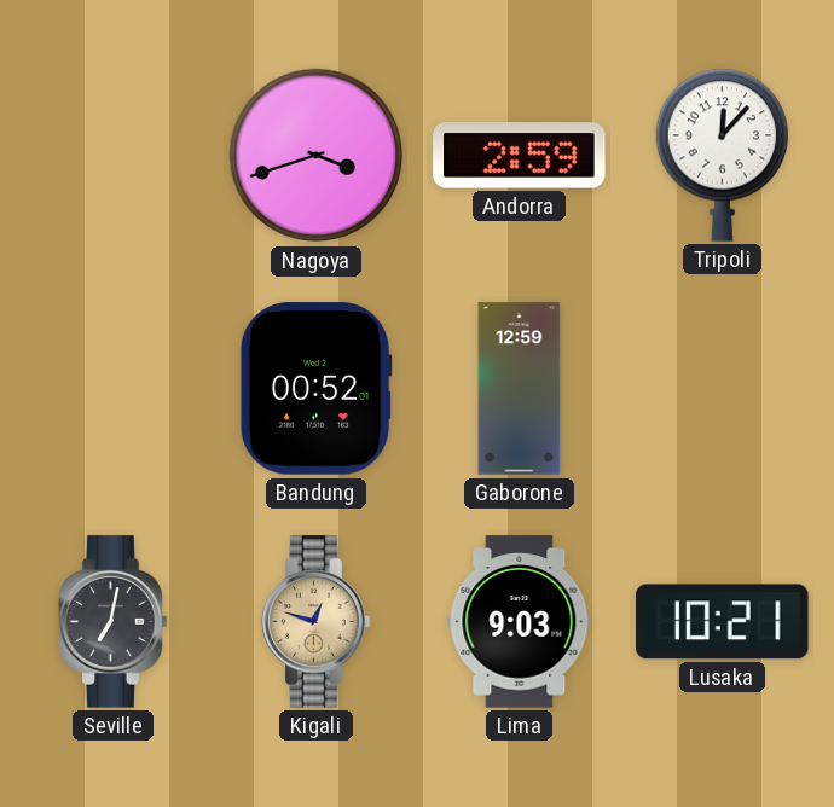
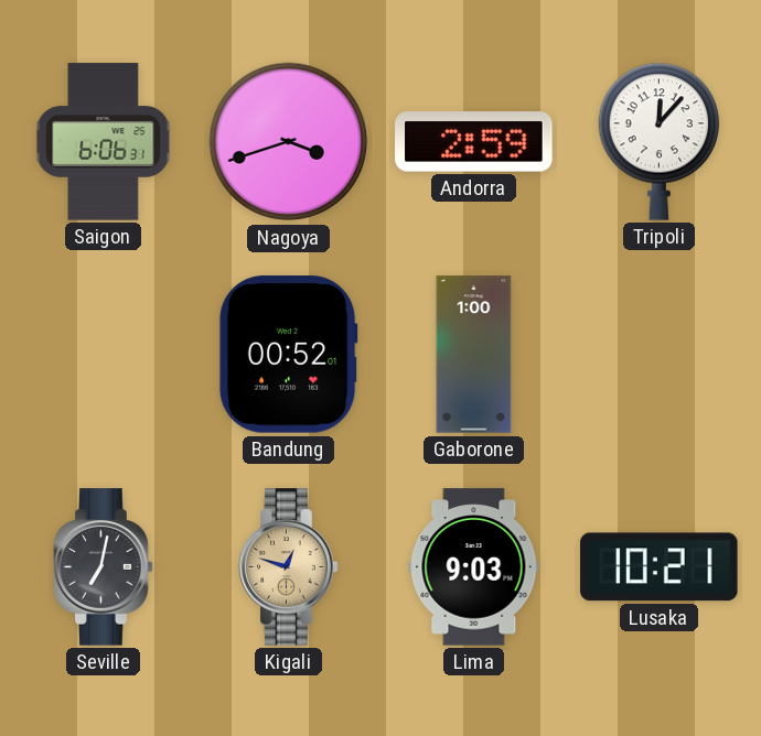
Saigon: none -> 6:06 (104, 142)
Gaborone: 12:59 -> 1:00 (474, 355)
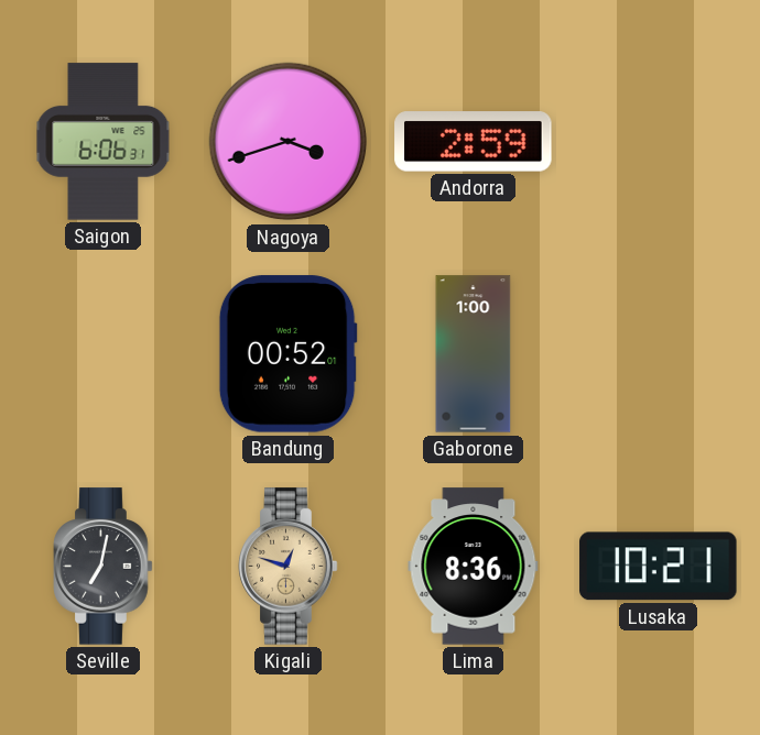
Tripoli: 12:07 -> none (658, 141)
Lima: 9:03 -> 8:36 (474, 567)
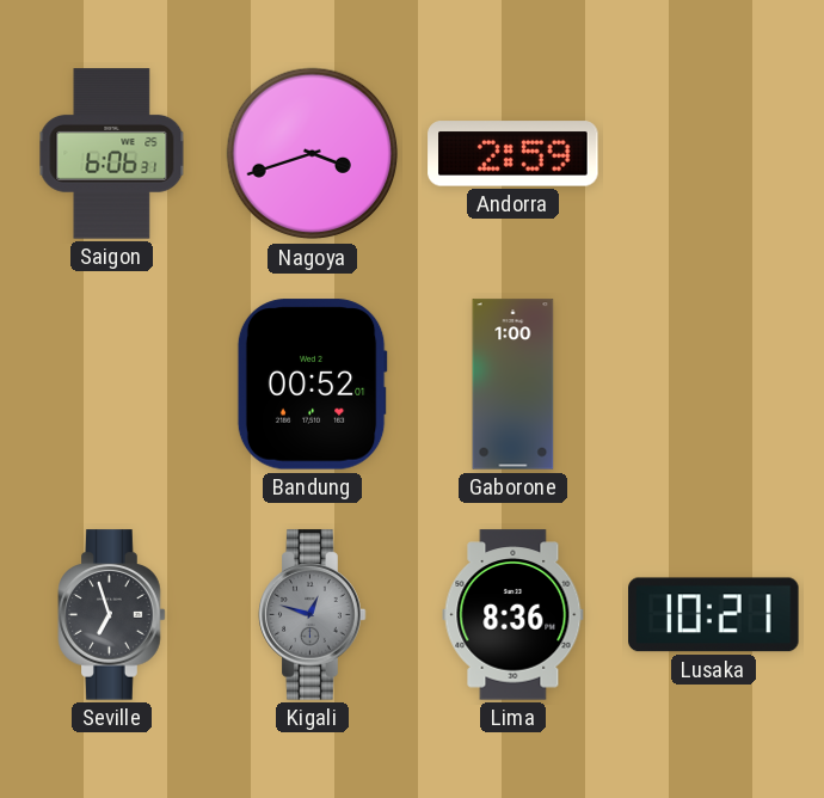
Seville: 7:02 -> 6:57 (112, 615)
Kigali dial: champagne -> grey (313, 615)
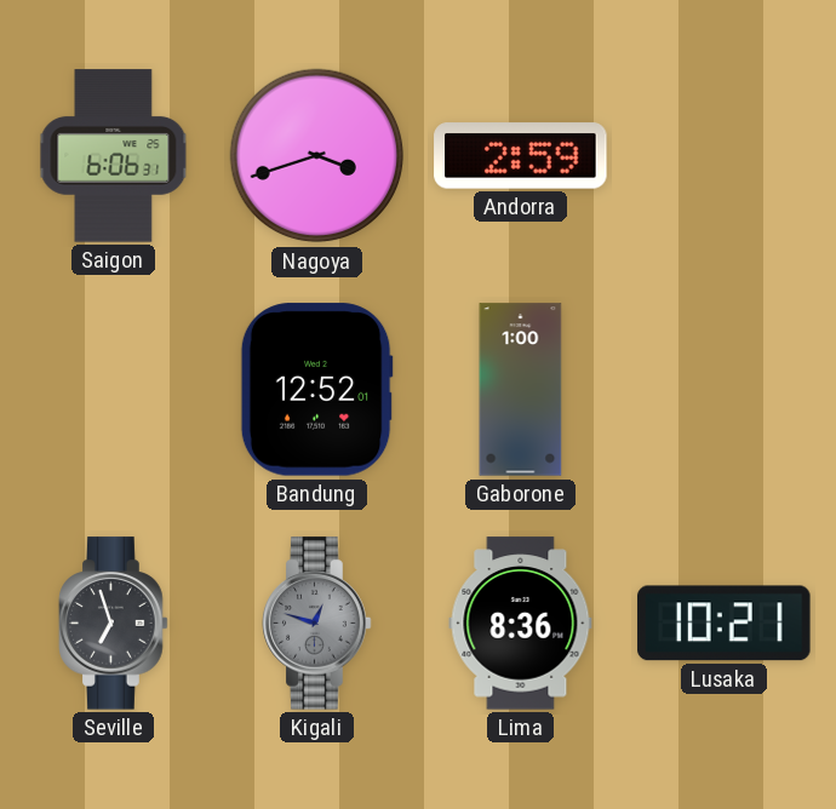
Bandung: 00:52 -> 12:52 (316, 390)
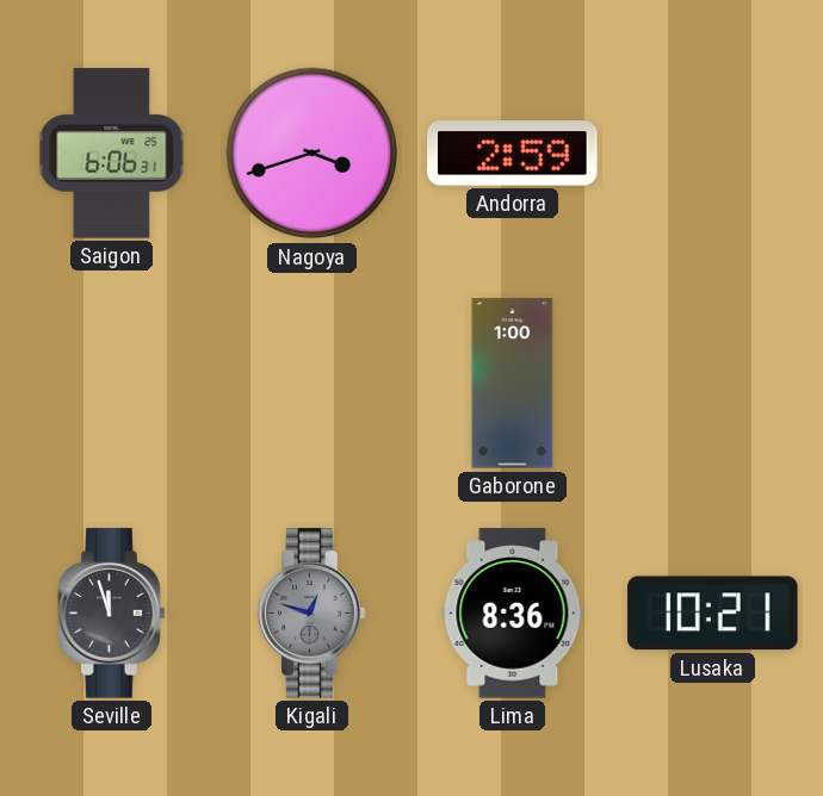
Bandung: 12:52 -> none (316, 390)
Seville: 6:57 -> 11:57 (112, 614)
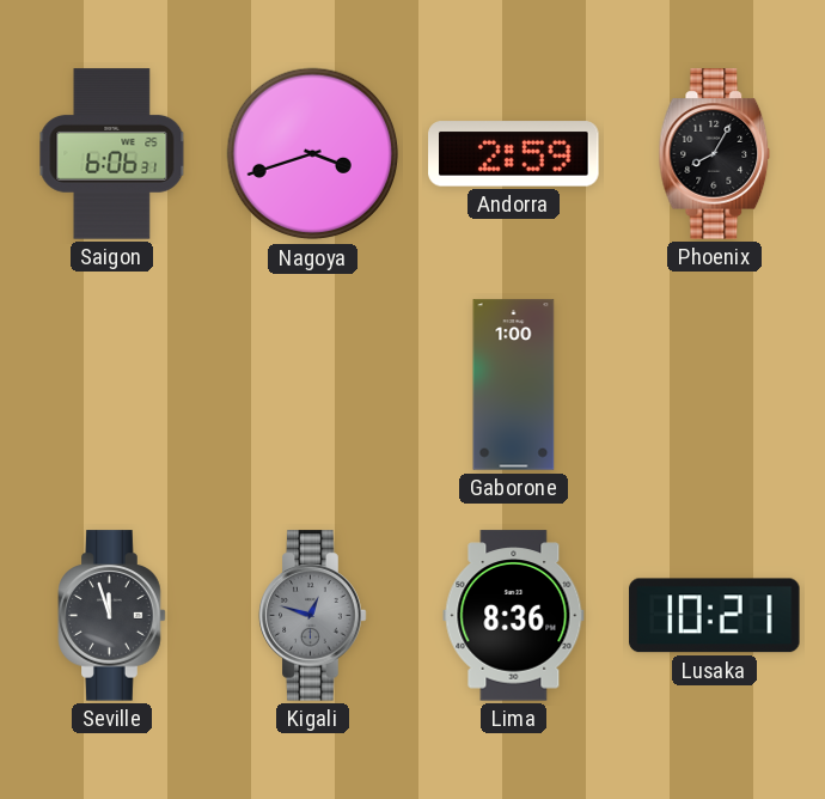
Phoenix: none -> 8:05 (715, 154)
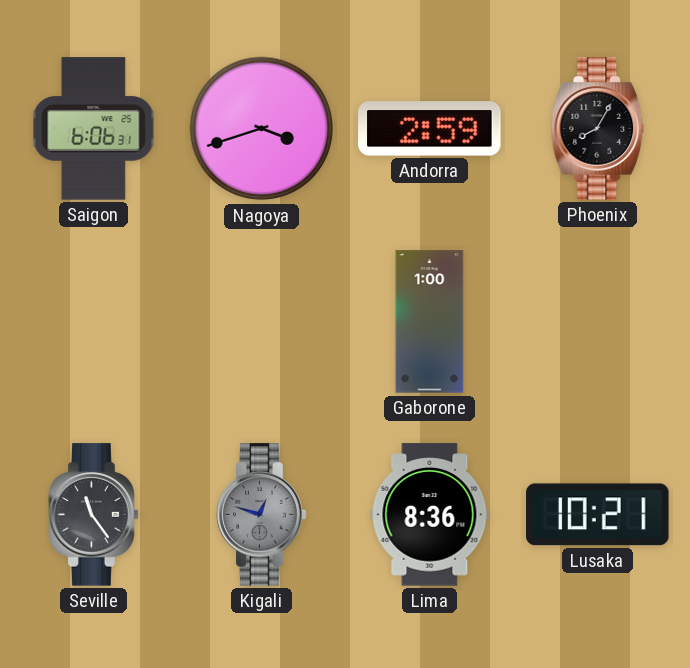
Seville: 11:57 -> 11:24 (94, 515)
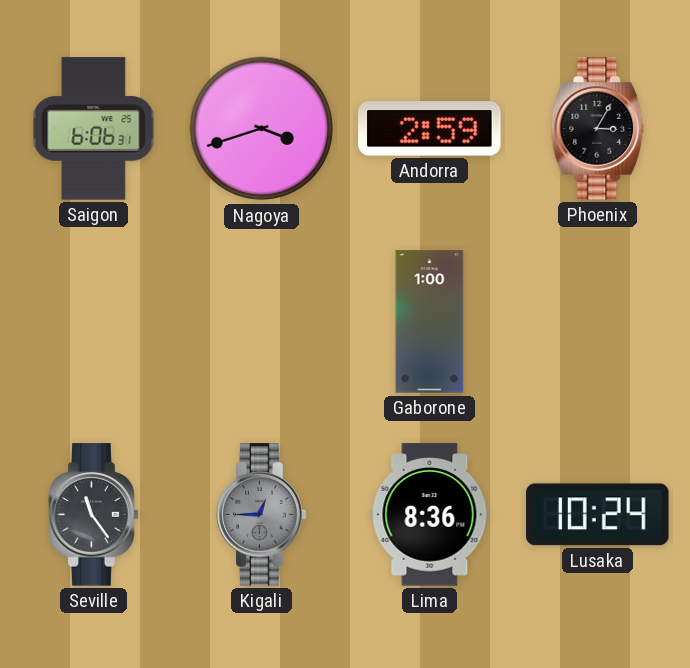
Phoenix: 8:05 -> 3:05 (598, 129)
Kigali: 12:48 -> 12:45 (262, 515)
Lusaka: 10:21 -> 10:24 (598, 515)
